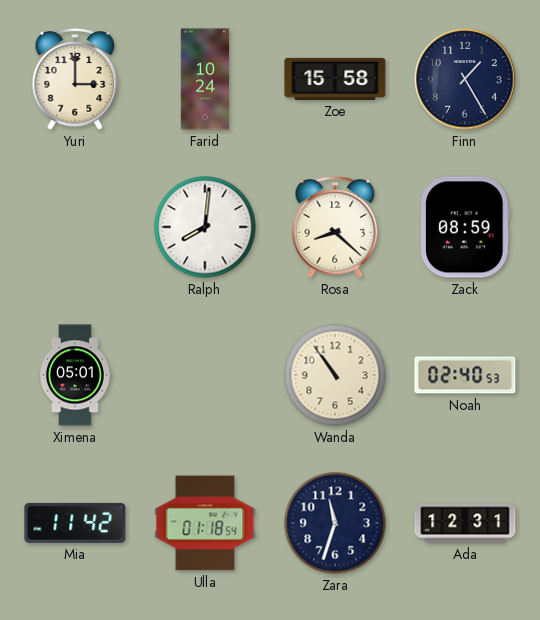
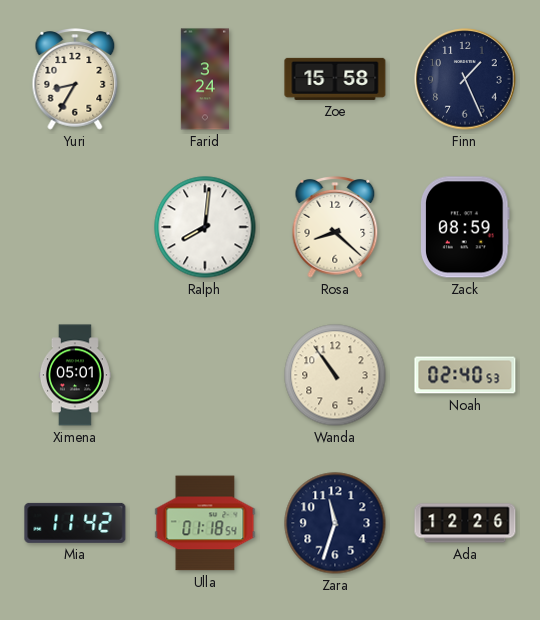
Yuri: 3:00 -> 8:35 (75, 80)
Farid: 10:24 -> 3:24 (204, 79)
Finn: 1:25 -> 1:26 (465, 79)
Ada: 12:31 -> 12:26 (465, 523)
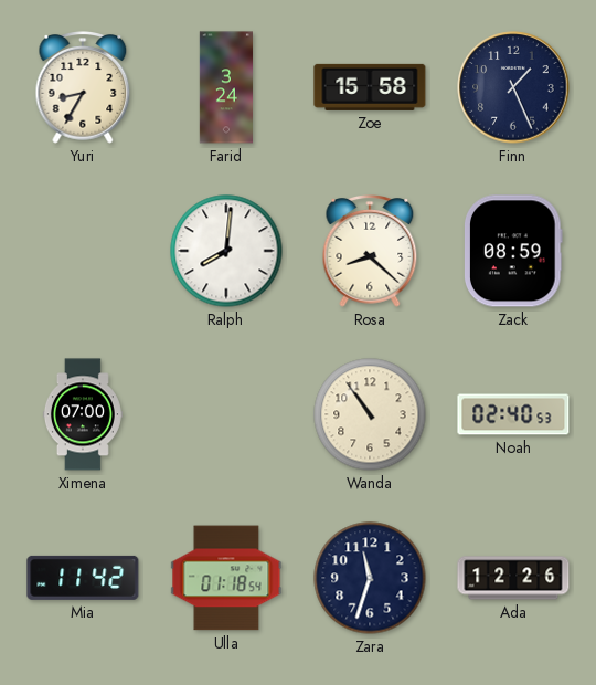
Ximena: 05:01 -> 07:00 (83, 414)
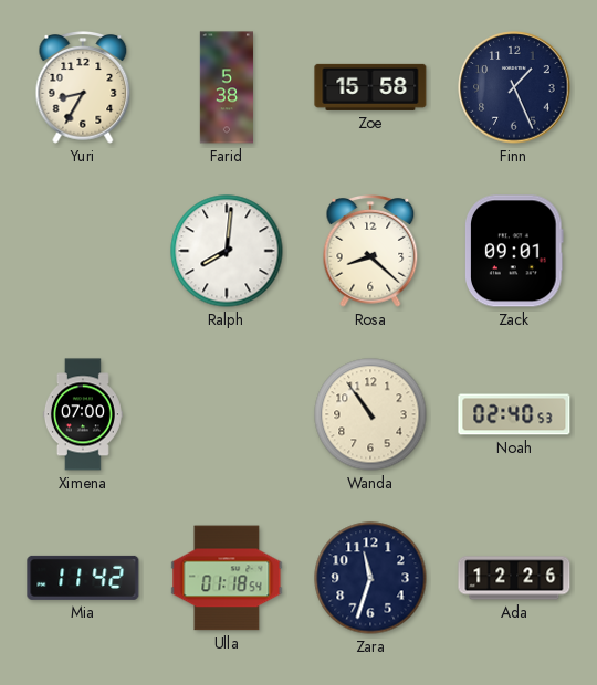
Farid: 3:24 -> 5:38 (226, 87)
Zack: 08:59 -> 09:01 (514, 251)
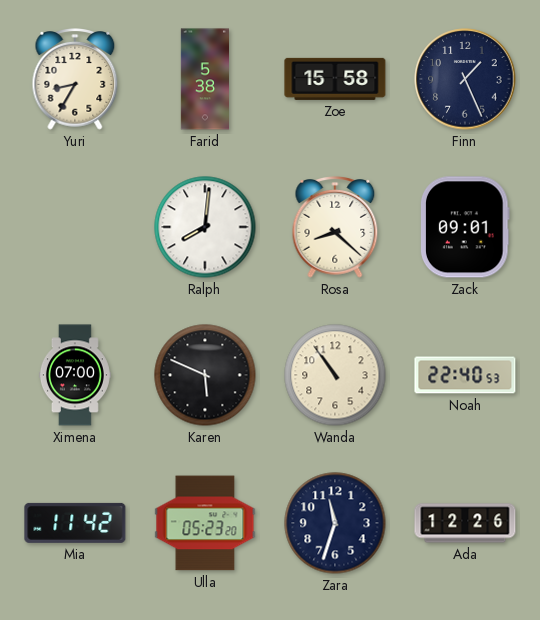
Karen: none -> 5:49 (205, 375)
Noah: 02:40 -> 22:40 (465, 375)
Ulla: 01:18 -> 05:23 (205, 523)
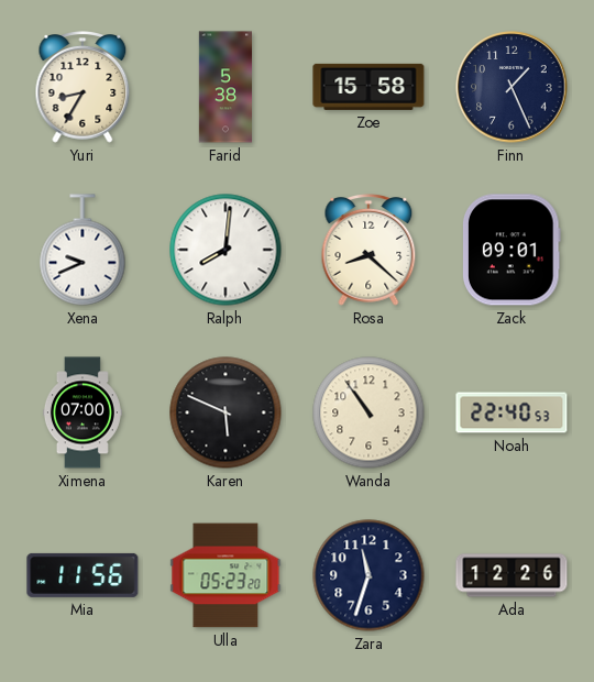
Xena: none -> 9:41 (82, 250)
Mia: 11:42 -> 11:56 (82, 575)
